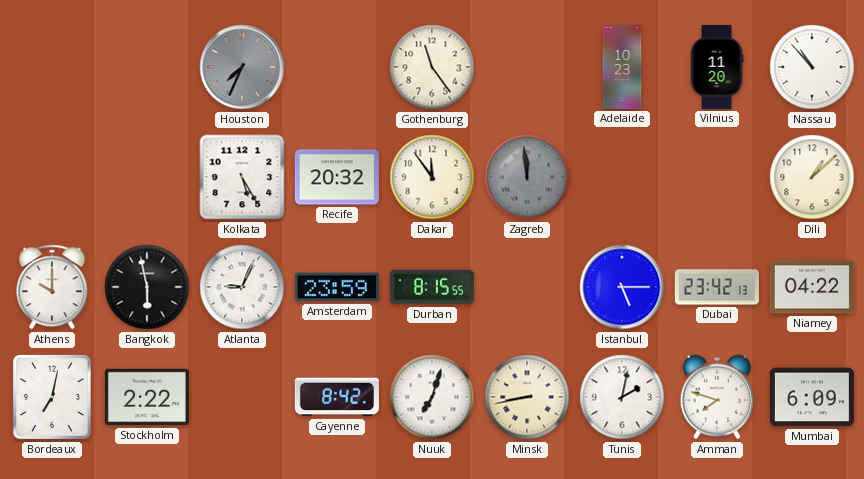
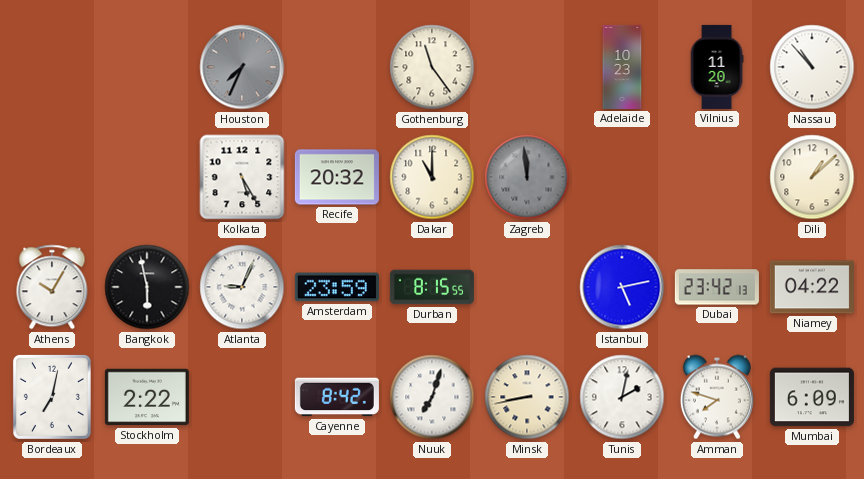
Dakar: 11:54 -> 11:00 (432, 177)
Athens: 10:00 -> 10:05 (52, 287)
Istanbul: 5:15 -> 5:13 (622, 287)
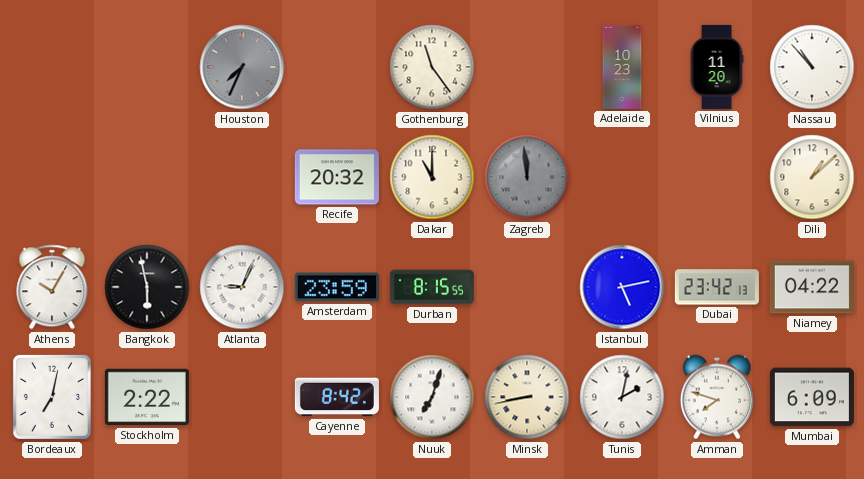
Kolkata: 5:25 -> none (242, 177)
